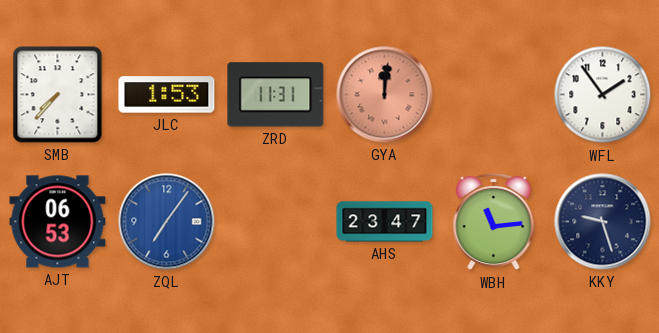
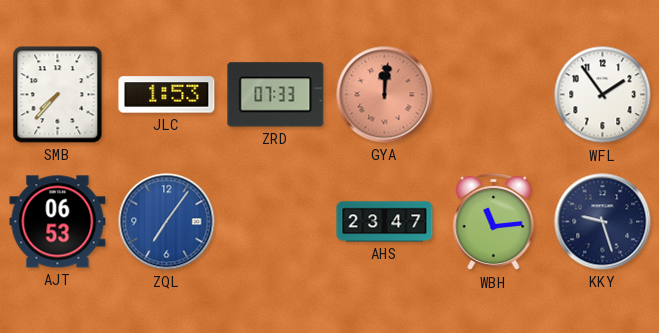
ZRD: 11:31 -> 07:33 (276, 95)
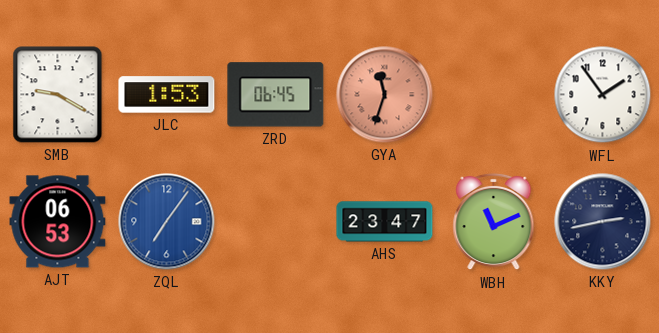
SMB: 7:37 -> 9:20 (58, 95)
ZRD: 07:33 -> 06:45 (276, 95)
GYA: 12:01 -> 11:33 (385, 95)
WBH: 11:14 -> 11:11 (494, 222)
KKY: 9:27 -> 2:43 (603, 222)
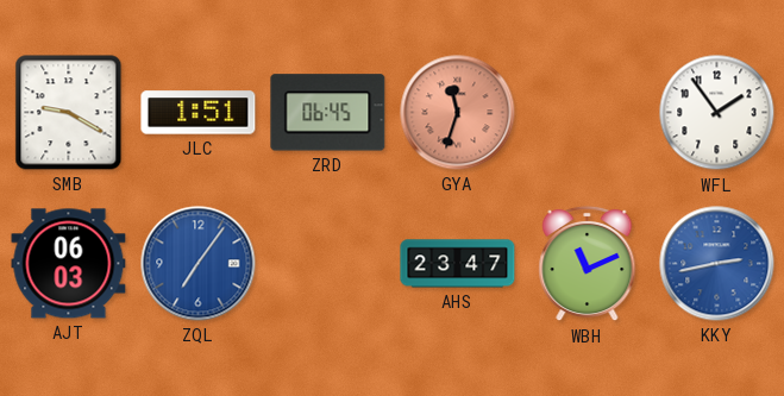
JLC: 1:53 -> 1:51 (199, 113)
AJT: 06:53 -> 06:03 (69, 264)
KKY dial: navy -> blue (717, 264)
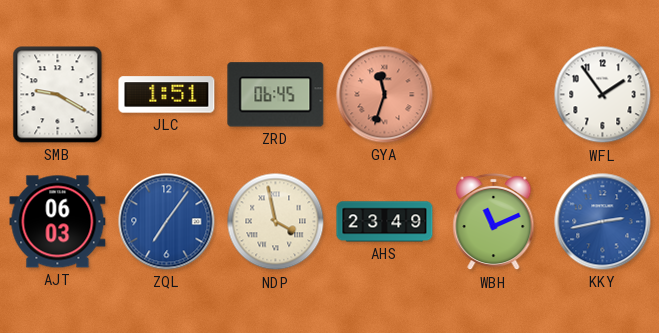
NDP: none -> 3:58 (276, 222)
AHS: 23:47 -> 23:49 (385, 222)
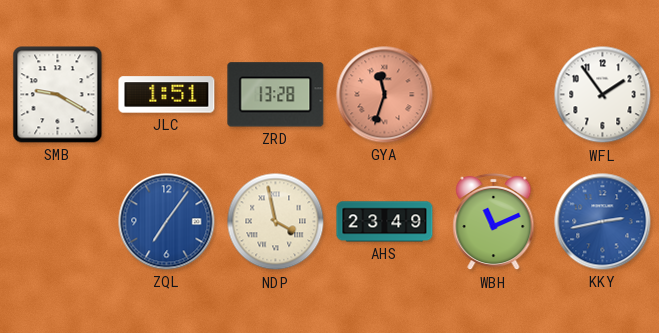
ZRD: 06:45 -> 13:28 (276, 95)
AJT: 06:03 -> none (58, 222)
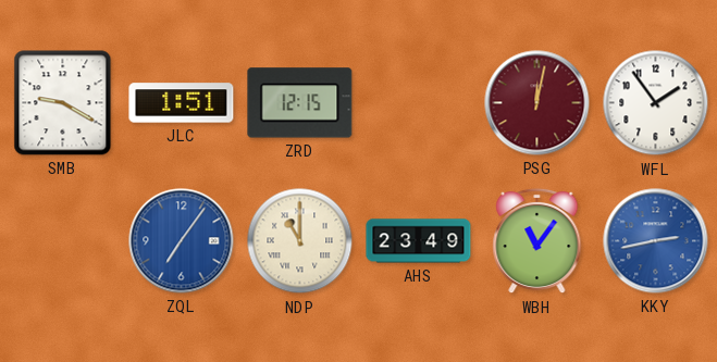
ZRD: 13:28 -> 12:15 (300, 103)
GYA: 11:33 -> none (385, 95)
PSG: none -> 12:02 (537, 103)
NDP: 3:58 -> 11:00 (300, 241)
WBH: 11:11 -> 11:06 (537, 241)
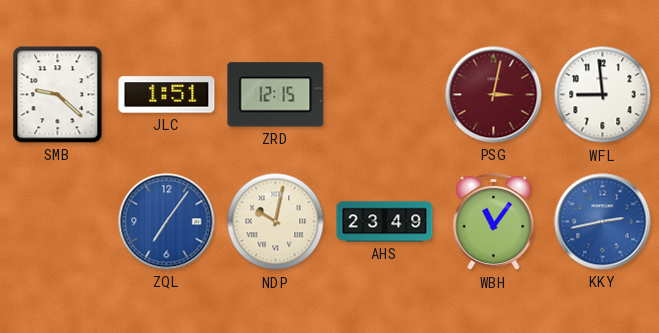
SMB: 9:20 -> 9:22 (58, 95)
PSG: 12:02 -> 3:02 (494, 95)
WFL: 1:54 -> 8:59 (603, 95)
NDP: 11:00 -> 10:02 (276, 222)
